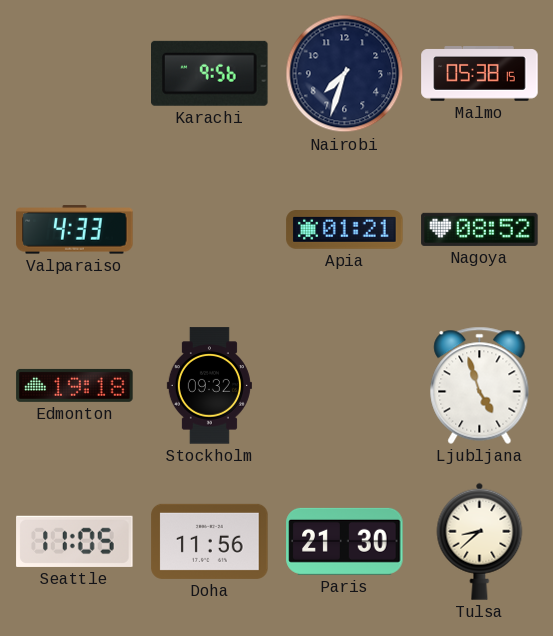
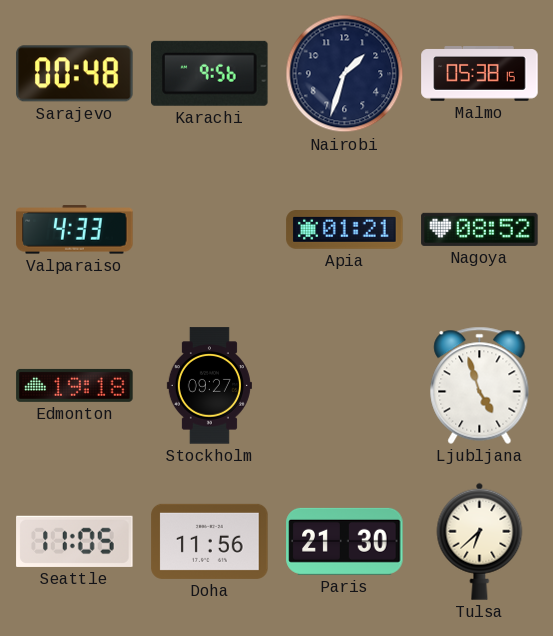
Sarajevo: none -> 00:48 (75, 74)
Nairobi: 7:33 -> 1:33 (345, 74)
Stockholm: 09:32 -> 09:27 (209, 386)
Tulsa: 8:38 -> 6:38 (480, 541)
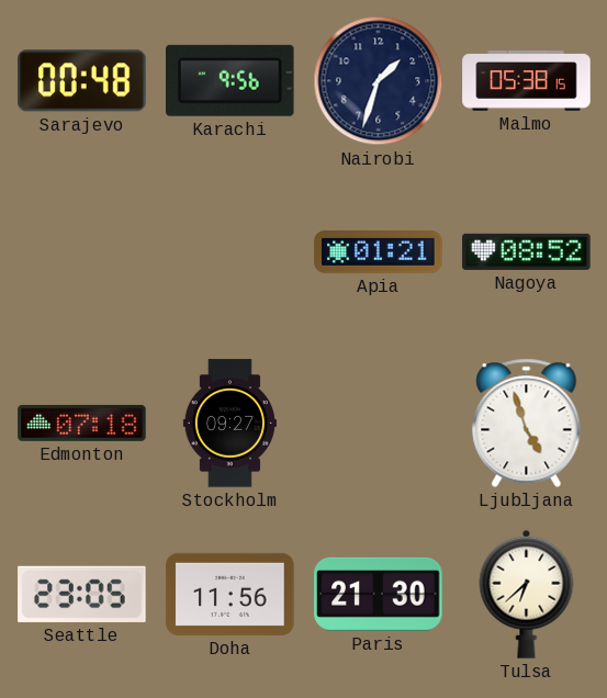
Valparaiso: 4:33 -> none (75, 230)
Edmonton: 19:18 -> 07:18 (82, 423)
Seattle: 11:05 -> 23:05 (82, 594)
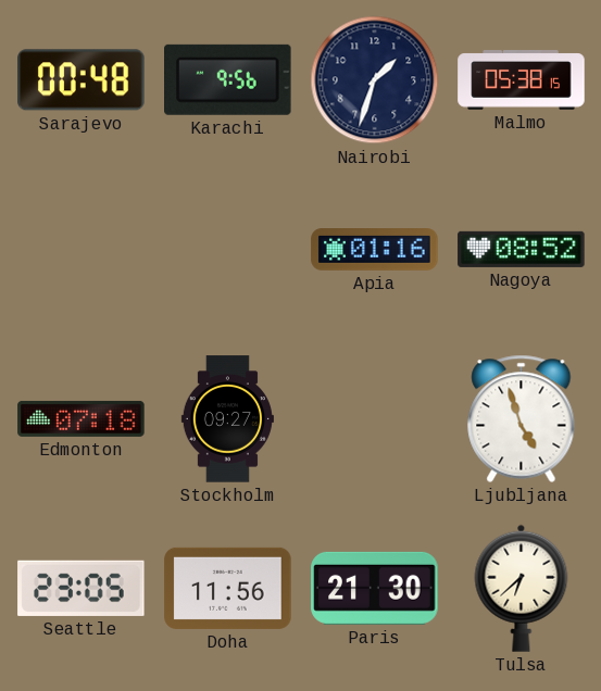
Apia: 01:21 -> 01:16 (375, 250)
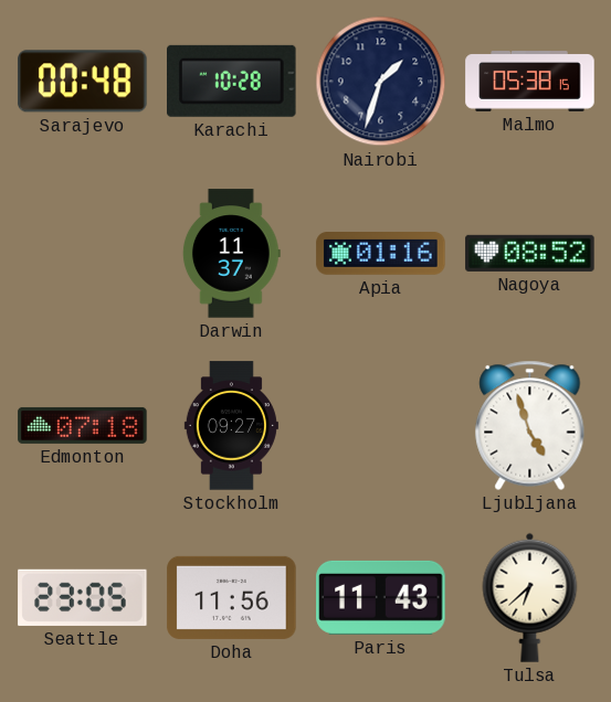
Karachi: 9:56 -> 10:28 (232, 81)
Darwin: none -> 11:37 (231, 254)
Paris: 21:30 -> 11:43 (381, 597)
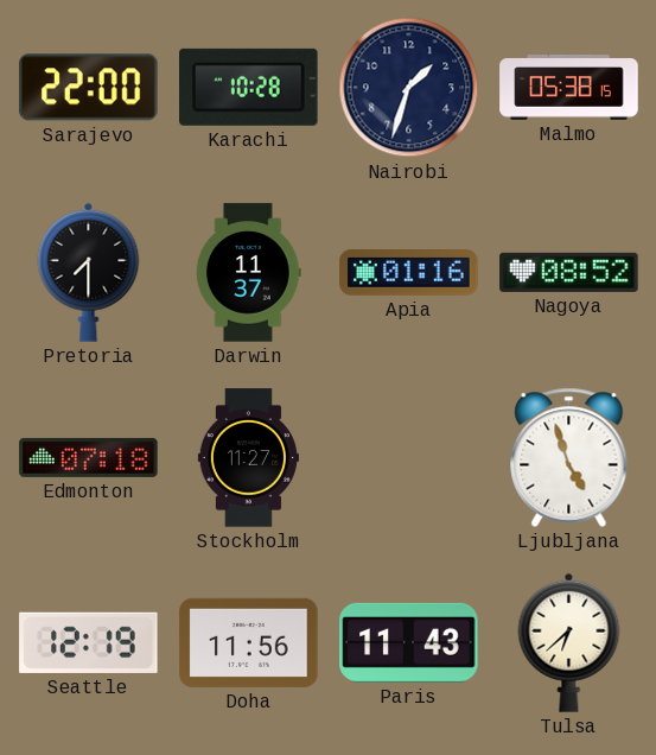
Sarajevo: 00:48 -> 22:00 (89, 88)
Pretoria: none -> 7:30 (89, 272)
Stockholm: 09:27 -> 11:27 (248, 458)
Seattle: 23:05 -> 12:19 (89, 642)
